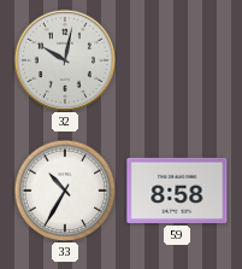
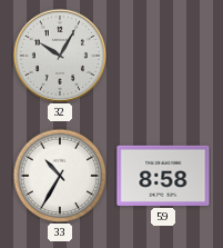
32: 10:02 -> 10:05 (59, 54)
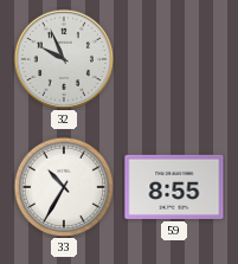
32: 10:05 -> 9:56 (63, 58)
59: 8:58 -> 8:55 (174, 187)
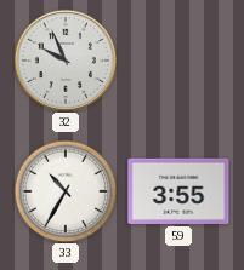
59: 8:55 -> 3:55 (178, 191)
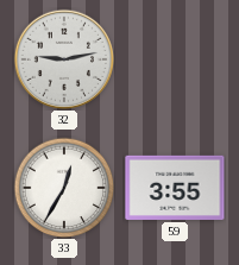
32: 9:56 -> 9:13 (63, 58)
33: 10:35 -> 12:35 (64, 188)
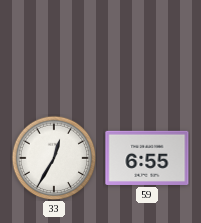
32: 9:13 -> none (63, 58)
59: 3:55 -> 6:55 (147, 158)
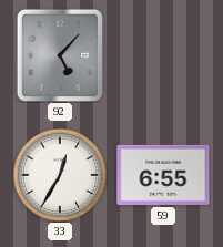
92: none -> 5:07 (60, 55)
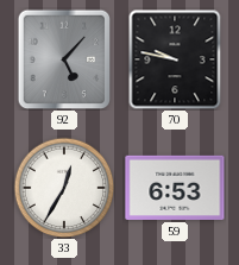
70: none -> 9:47 (175, 59)
59: 6:55 -> 6:53 (175, 188)
